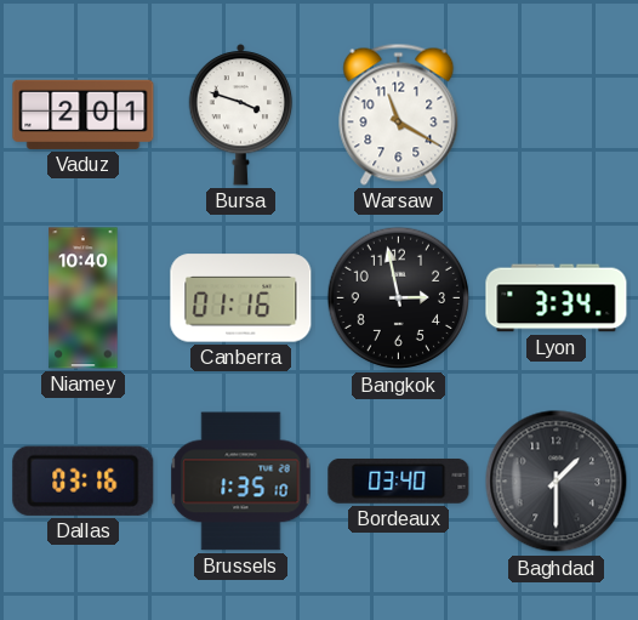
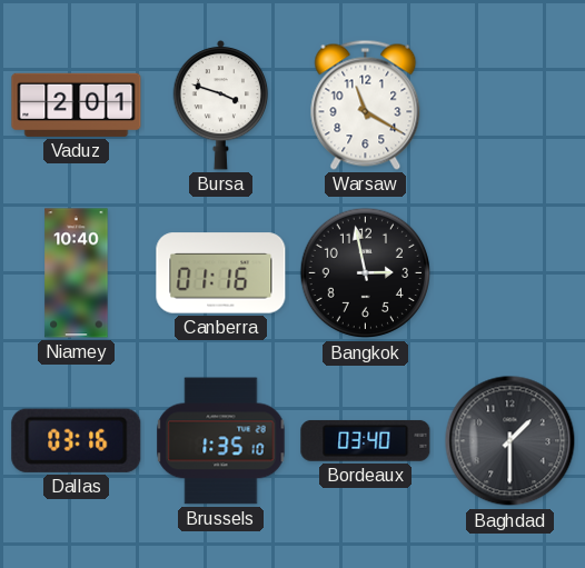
Lyon: 3:34 -> none (557, 298)
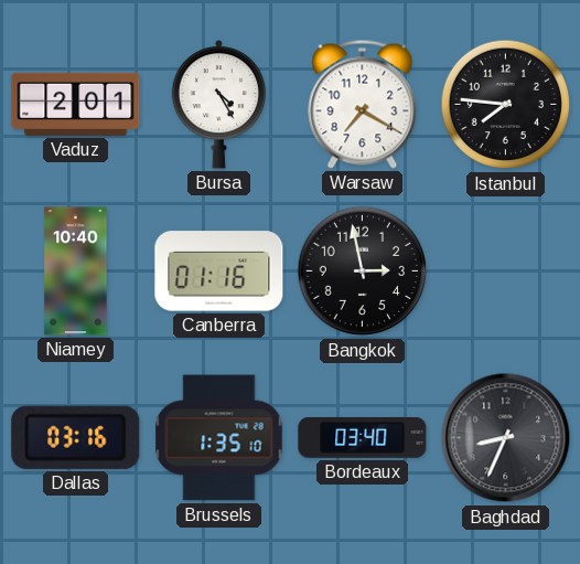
Bursa: 3:48 -> 4:25 (219, 104)
Warsaw: 11:20 -> 7:20 (363, 104)
Istanbul: none -> 7:46 (506, 105)
Baghdad: 1:30 -> 8:34 (506, 438)
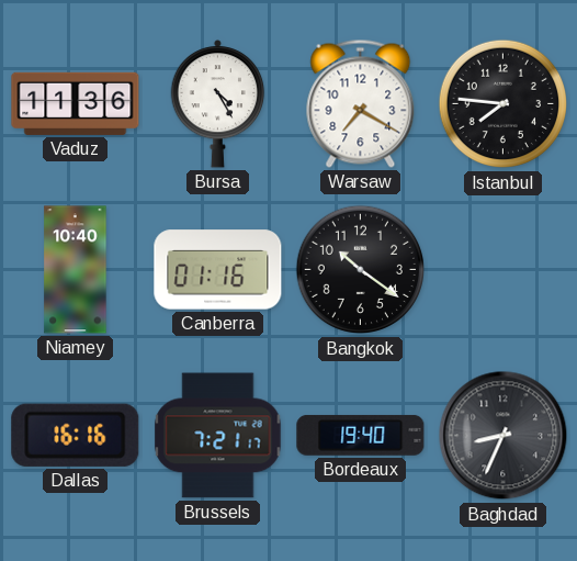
Vaduz: 2:01 -> 11:36 (76, 103)
Bangkok: 2:58 -> 10:21 (361, 270)
Dallas: 03:16 -> 16:16 (76, 435)
Brussels: 1:35 -> 7:21 (218, 436)
Bordeaux: 03:40 -> 19:40 (361, 435)
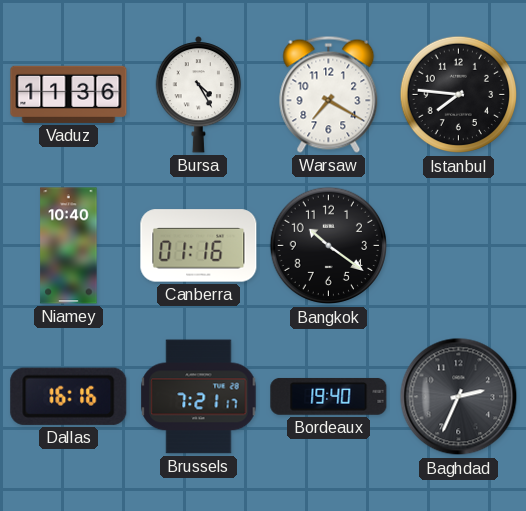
Baghdad: 8:34 -> 2:34 (459, 397)
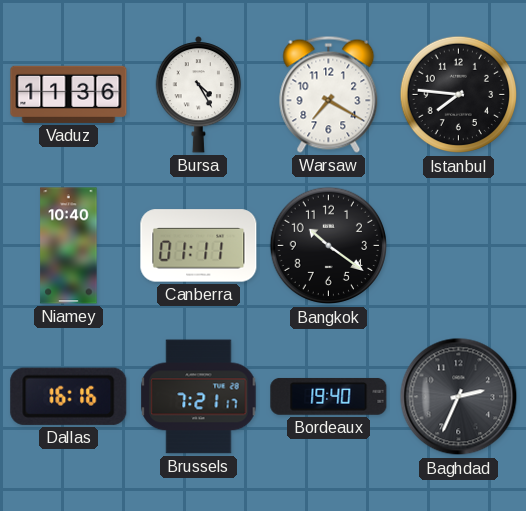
Canberra: 01:16 -> 01:11 (199, 246)
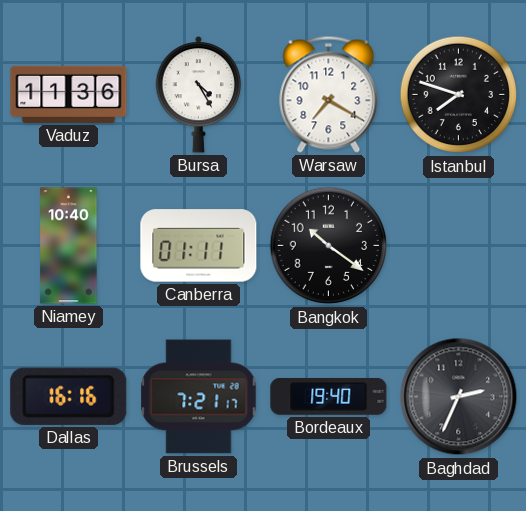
Istanbul: 7:46 -> 7:48 (459, 95)
